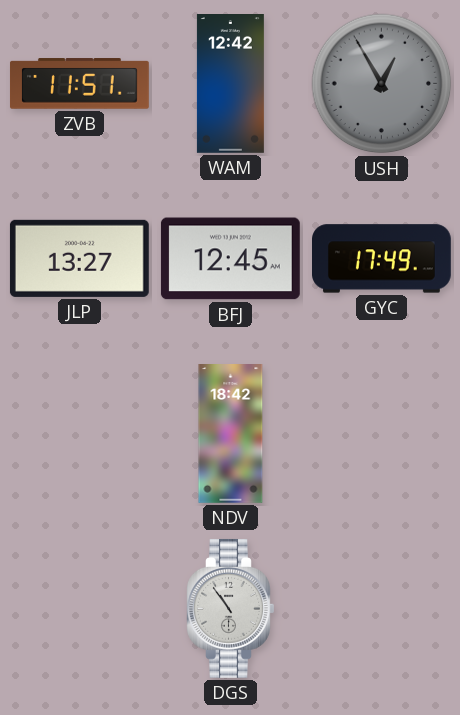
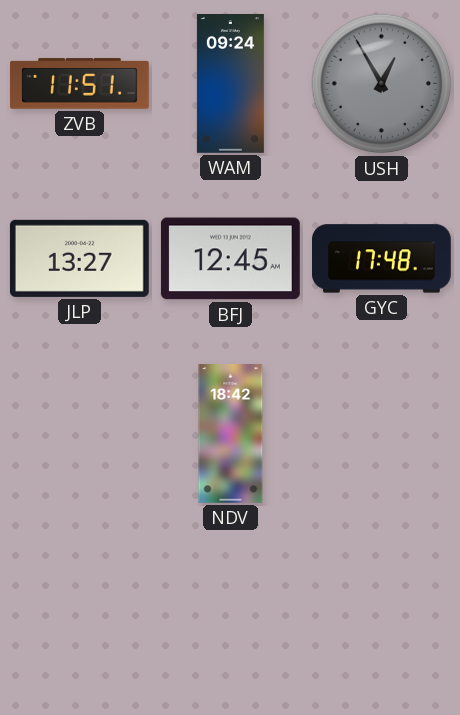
WAM: 12:42 -> 09:24 (230, 84)
GYC: 17:49 -> 17:48 (382, 259)
DGS: 10:54 -> none (231, 608)
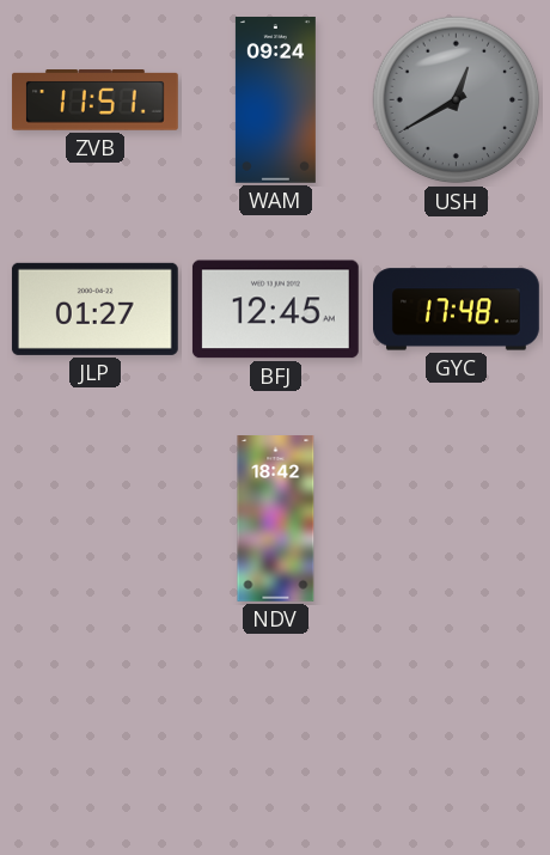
USH: 12:55 -> 12:40 (457, 100)
JLP: 13:27 -> 01:27 (94, 309)
